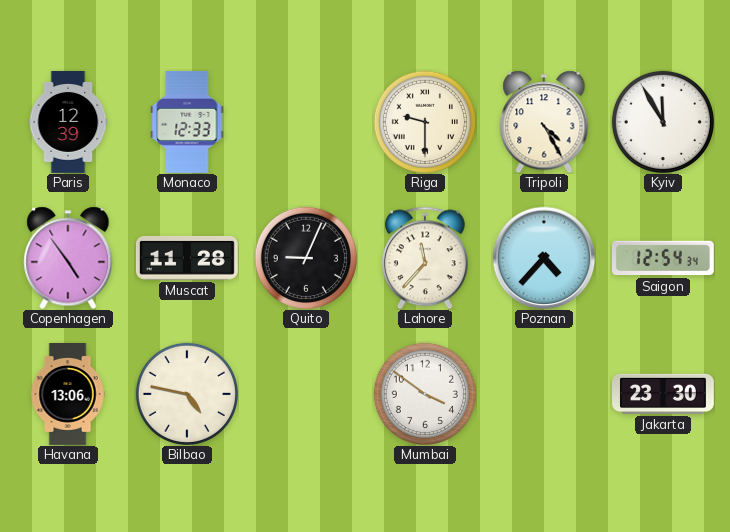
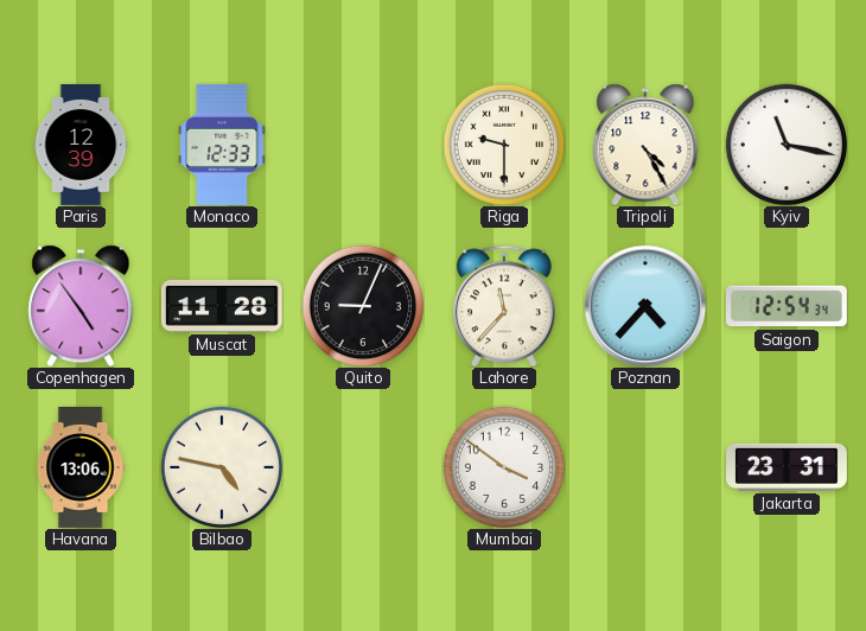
Kyiv: 11:55 -> 11:17 (787, 145)
Jakarta: 23:30 -> 23:31 (788, 467)
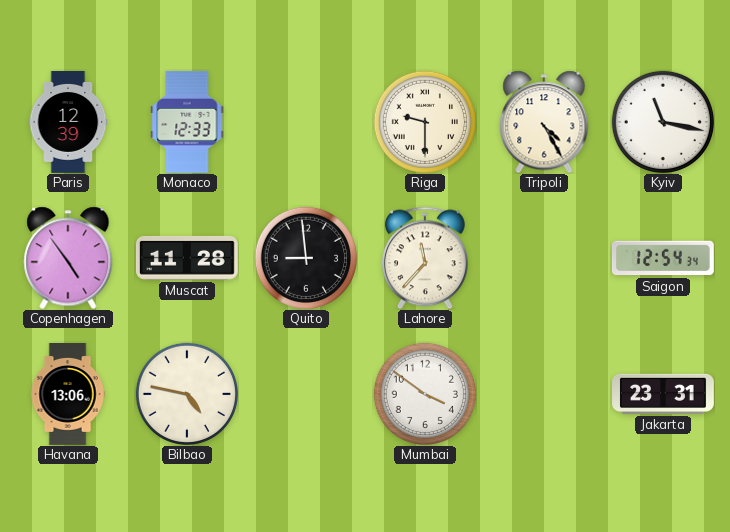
Quito: 9:04 -> 8:59 (306, 258)
Poznan: 4:37 -> none (645, 306)
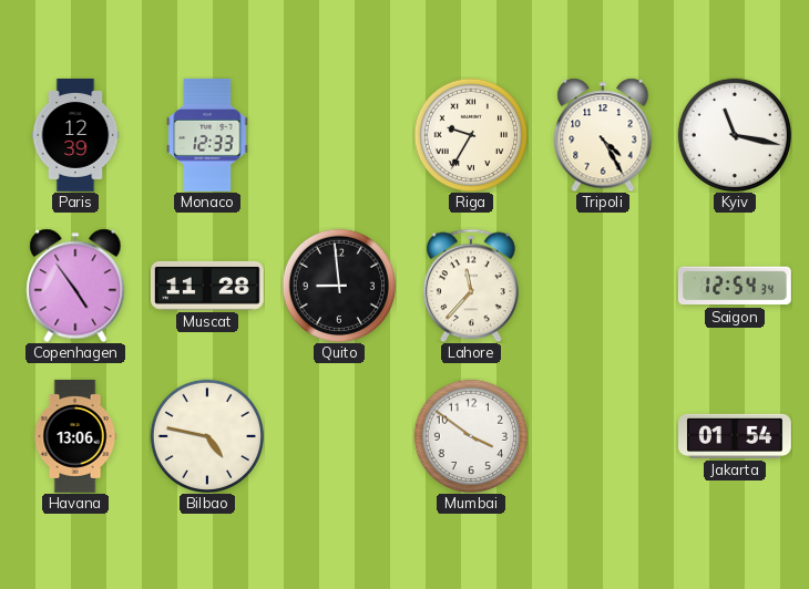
Riga: 9:30 -> 9:35 (471, 135)
Jakarta: 23:31 -> 01:54 (736, 436)
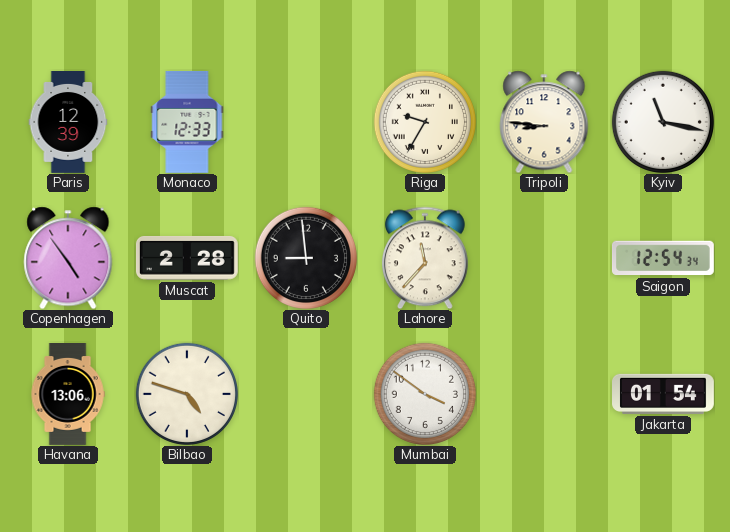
Tripoli: 4:25 -> 8:46 (544, 122)
Muscat: 11:28 -> 2:28 (187, 258)
Bilbao: 4:47 -> 4:48 (187, 394)
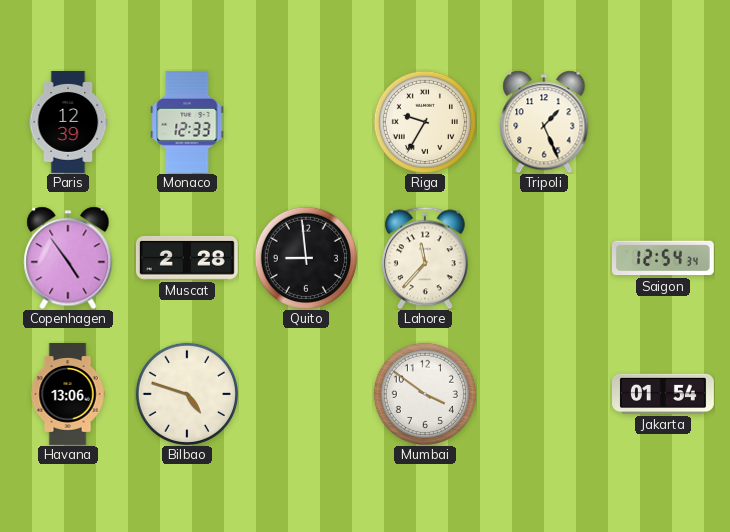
Tripoli: 8:46 -> 1:26 (544, 122)
Kyiv: 11:17 -> none (663, 122)
